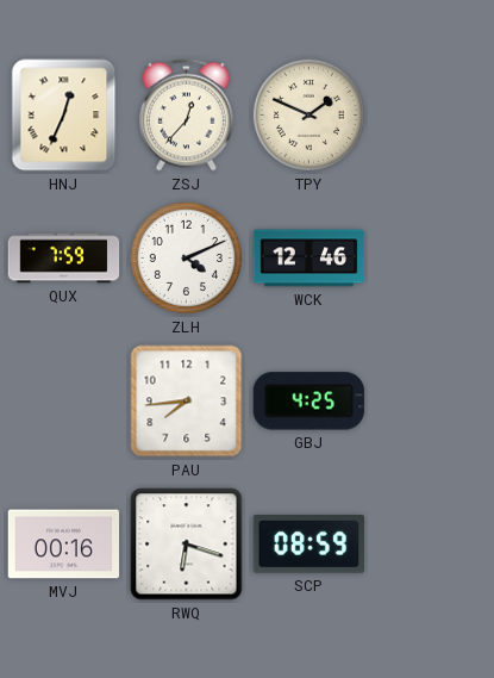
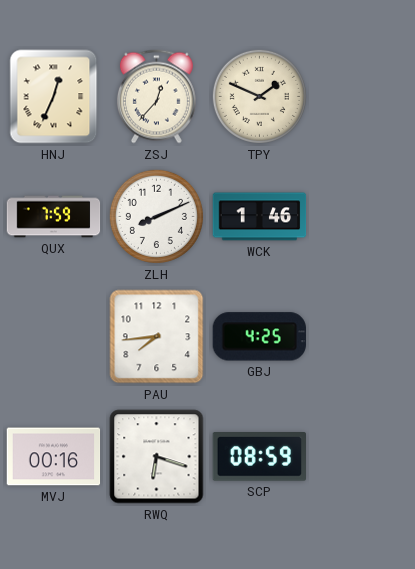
ZLH: 4:11 -> 8:11 (156, 216)
WCK: 12:46 -> 1:46 (260, 217)
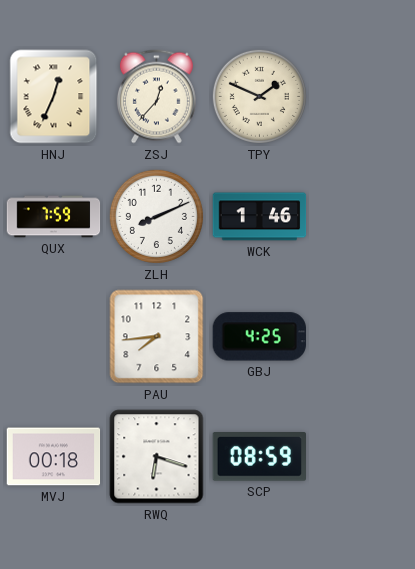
MVJ: 00:16 -> 00:18 (54, 457)
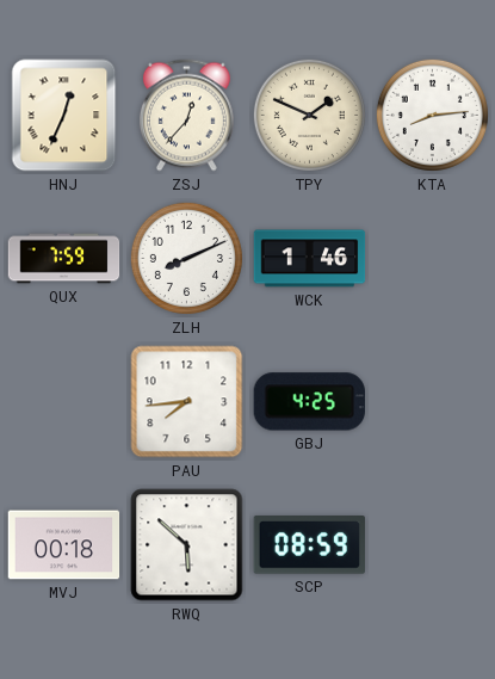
KTA: none -> 8:14 (432, 115)
RWQ: 6:18 -> 5:52 (187, 545)
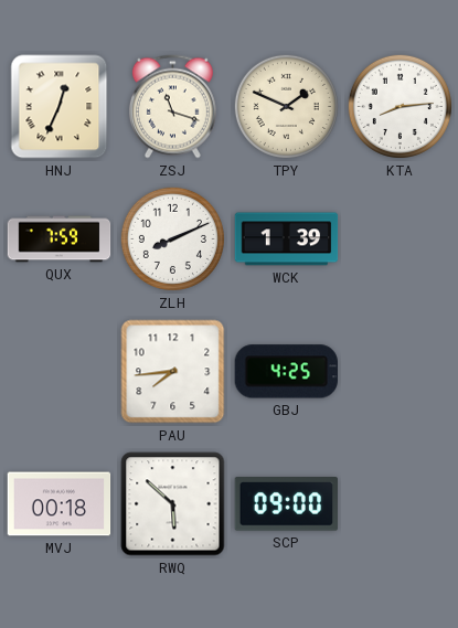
ZSJ: 12:37 -> 11:18 (172, 107)
WCK: 1:46 -> 1:39 (287, 240)
SCP: 08:59 -> 09:00 (287, 504)
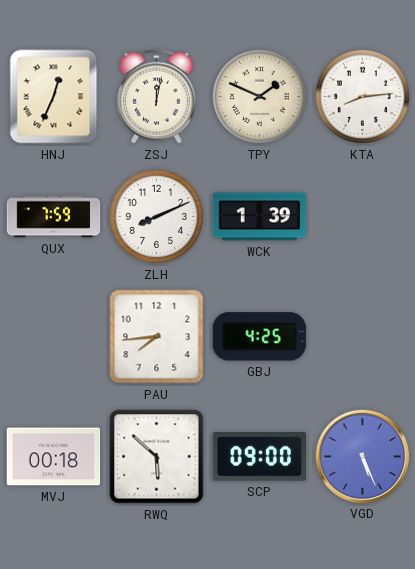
ZSJ: 11:18 -> 12:02 (156, 97)
VGD: none -> 5:26 (362, 456)
